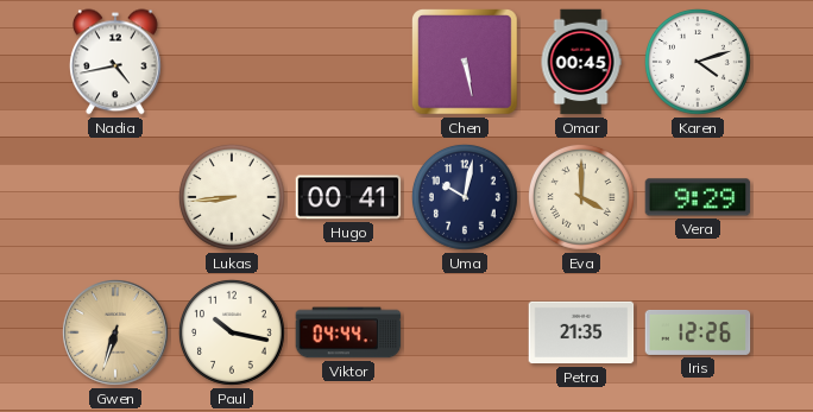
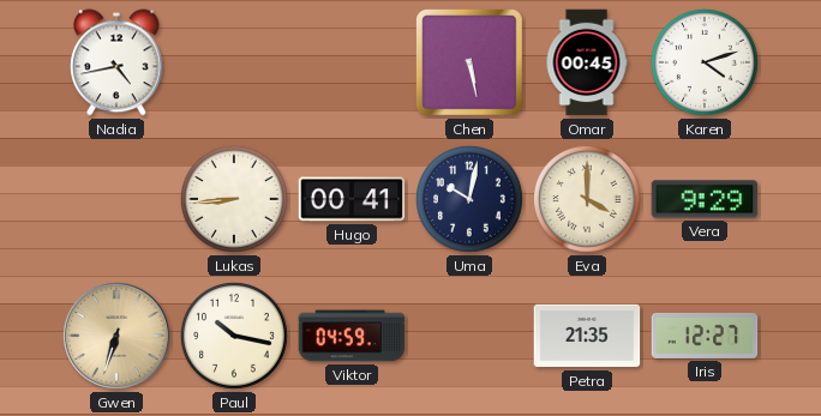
Viktor: 04:44 -> 04:59 (352, 336)
Iris: 12:26 -> 12:27 (705, 336)
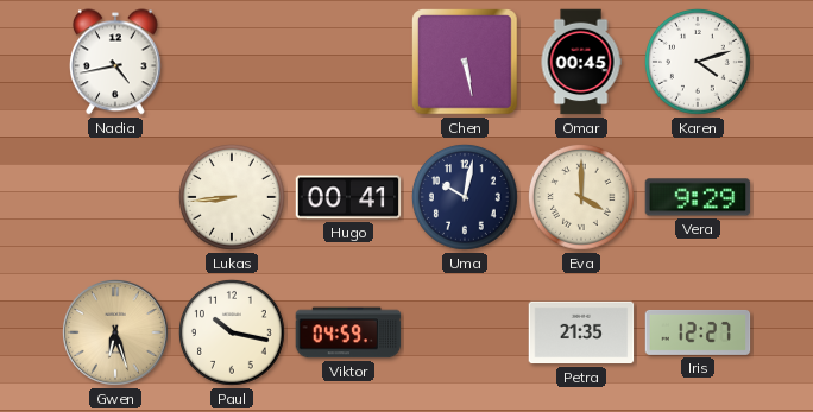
Gwen: 6:33 -> 6:27 (116, 334)
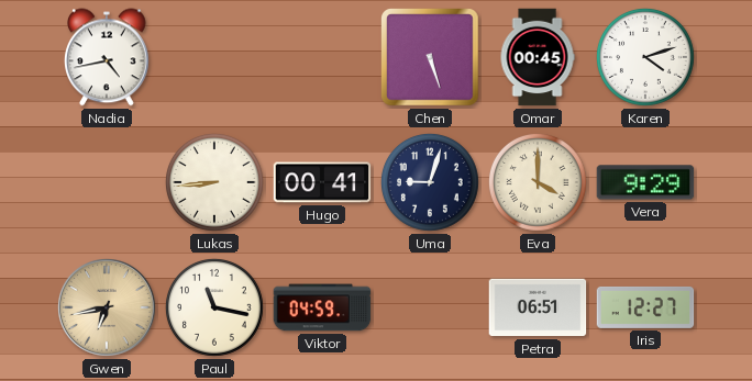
Chen: 5:28 -> 5:27 (431, 58)
Uma: 10:02 -> 9:03 (431, 182)
Gwen: 6:27 -> 6:43 (108, 309)
Paul: 10:17 -> 11:17 (215, 307)
Petra: 21:35 -> 06:51 (538, 307)
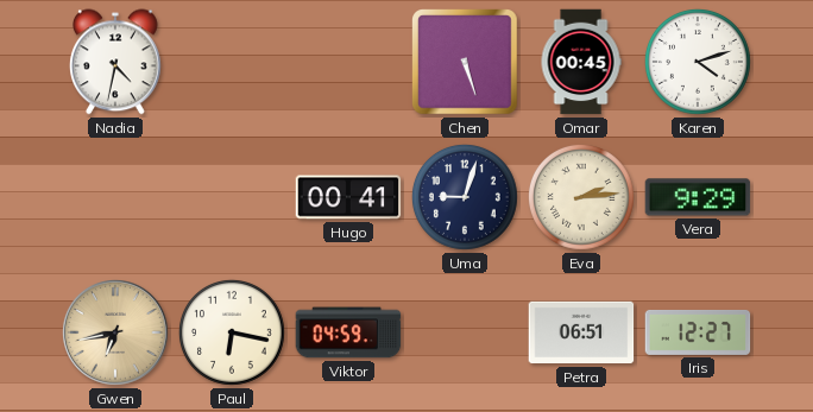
Nadia: 4:43 -> 4:32 (116, 62)
Lukas: 8:44 -> none (215, 182)
Eva: 4:00 -> 2:14 (582, 197)
Paul: 11:17 -> 6:17 (233, 332)
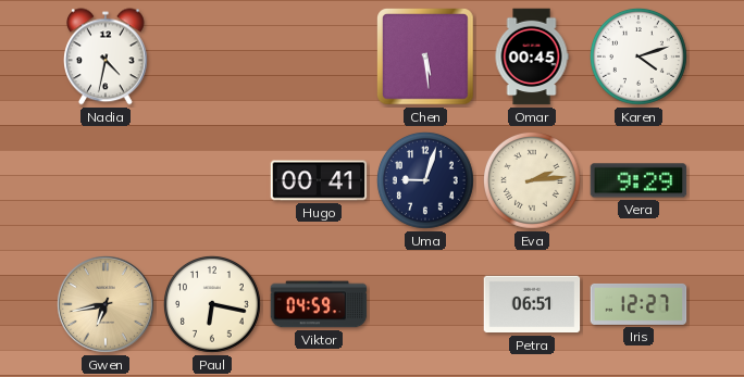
Chen: 5:27 -> 5:29 (426, 58)
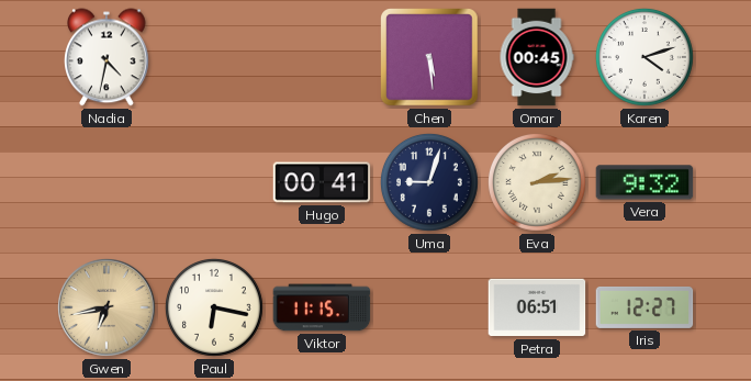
Vera: 9:29 -> 9:32 (644, 182)
Viktor: 04:59 -> 11:15 (322, 307)
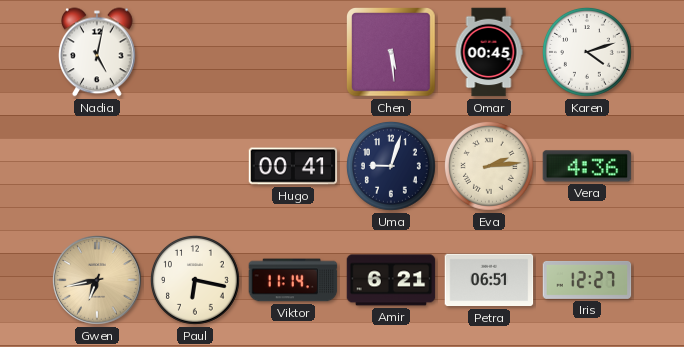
Nadia: 4:32 -> 5:02 (98, 52)
Vera: 9:32 -> 4:36 (587, 166)
Viktor: 11:15 -> 11:14 (293, 280)
Amir: none -> 6:21 (391, 280)
